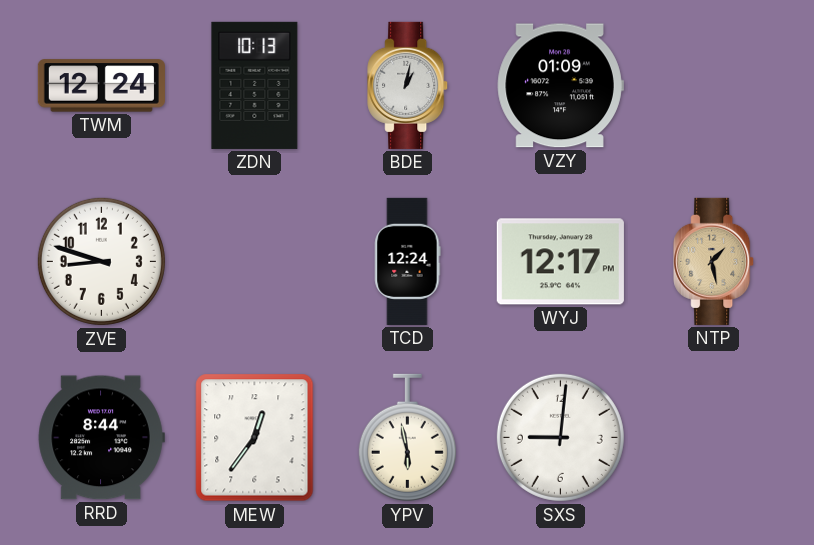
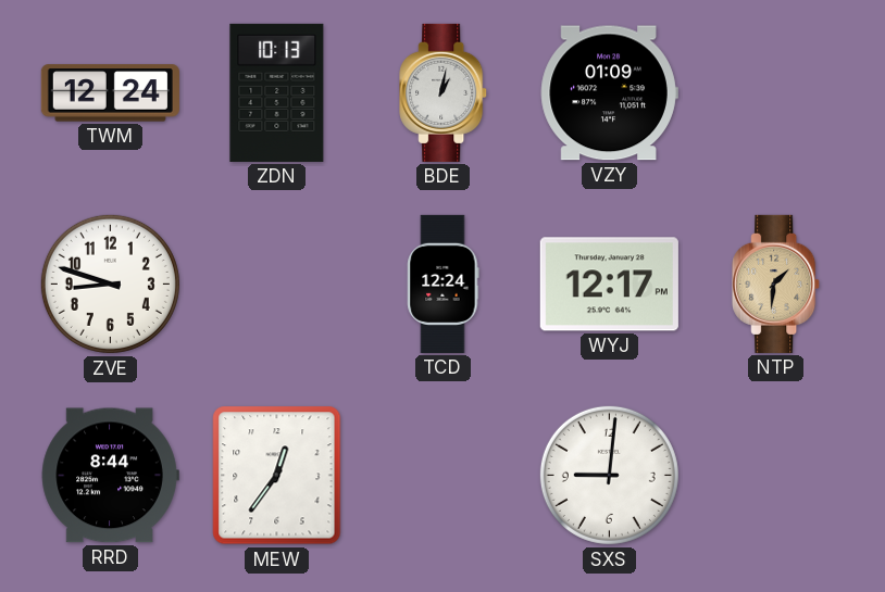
NTP: 1:28 -> 1:31 (776, 284)
YPV: 5:58 -> none (407, 438)
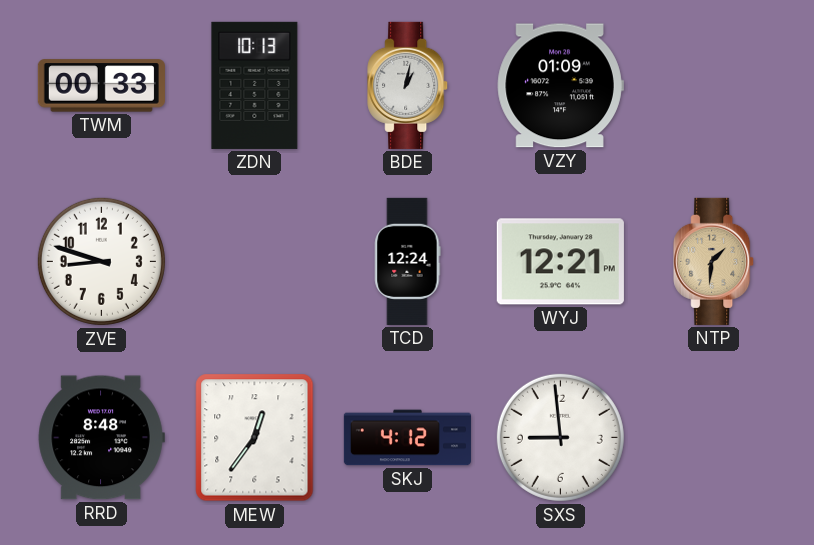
TWM: 12:24 -> 00:33 (101, 86)
WYJ: 12:17 -> 12:21 (560, 262)
RRD: 8:44 -> 8:48 (101, 438)
SKJ: none -> 4:12 (407, 438)
SXS: 9:01 -> 8:59 (560, 437)
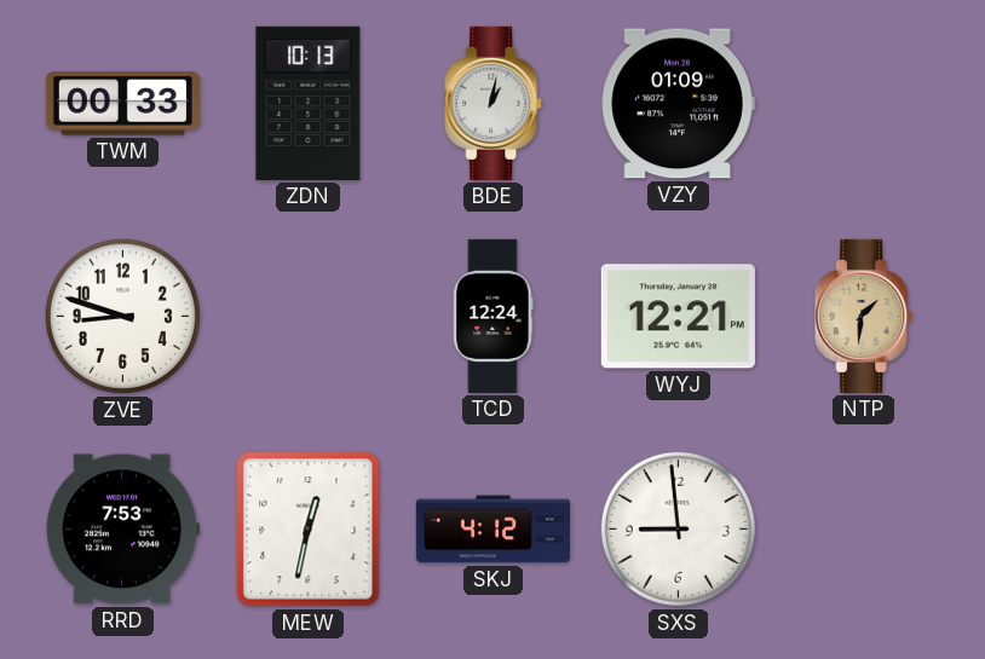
RRD: 8:48 -> 7:53 (122, 530)
MEW: 12:36 -> 12:32 (309, 530)
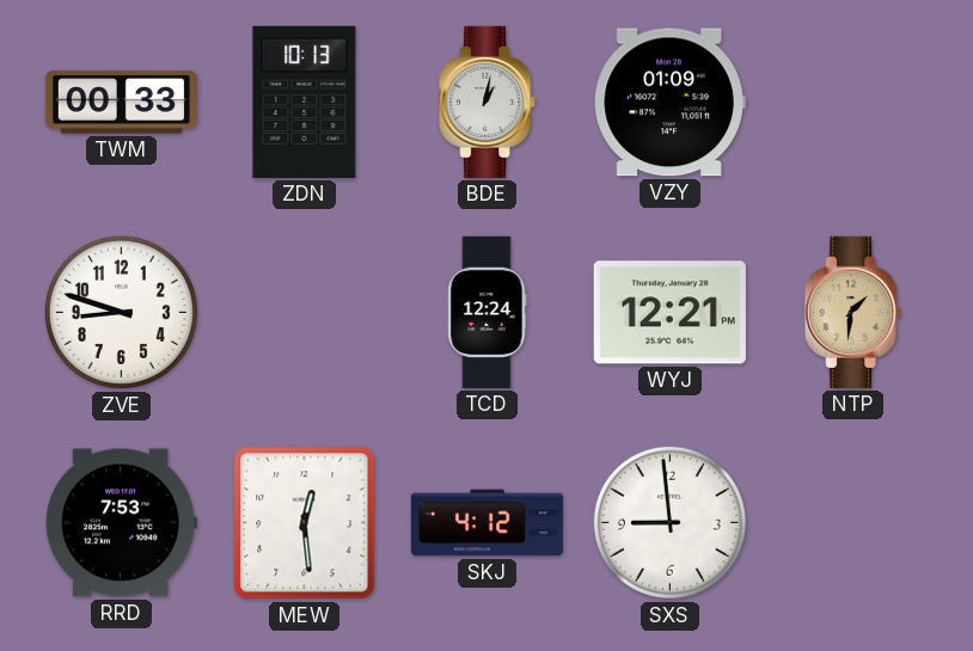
MEW: 12:32 -> 12:29 (305, 523)
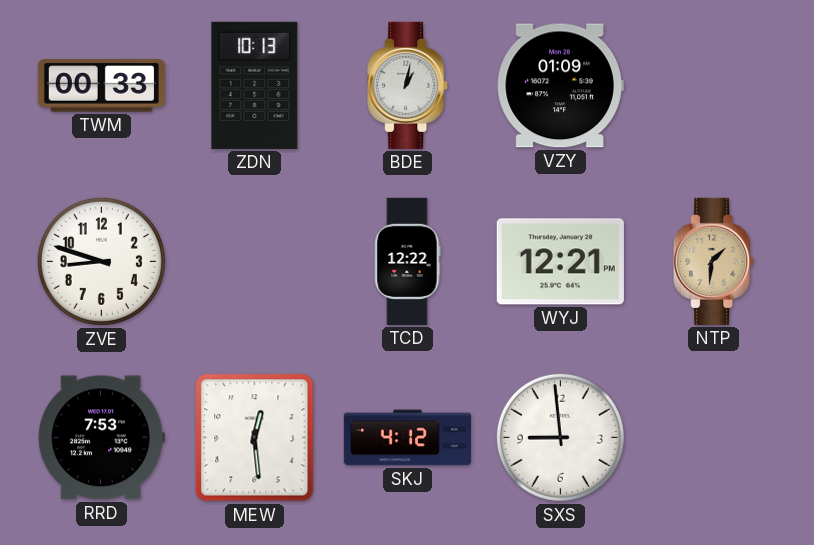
TCD: 12:24 -> 12:22 (408, 261)
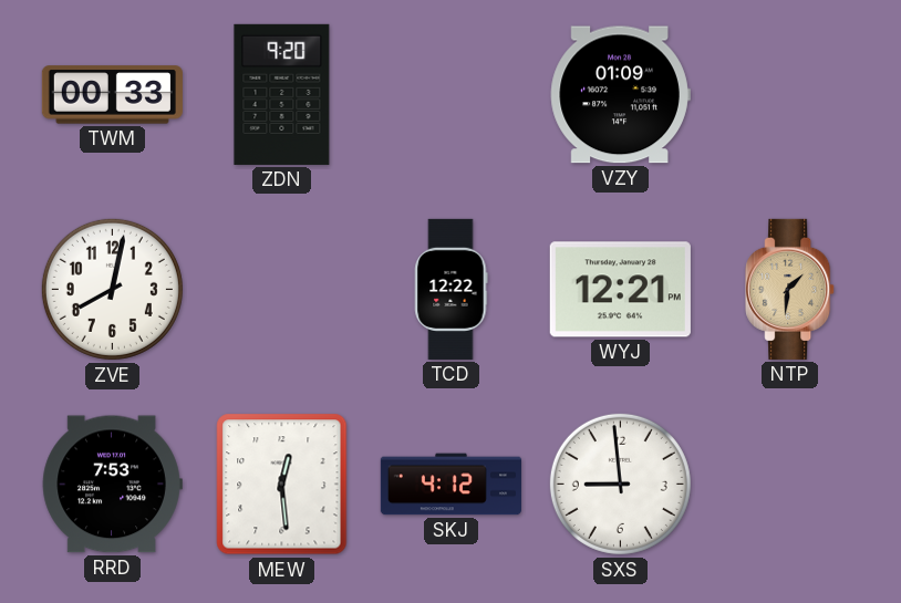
ZDN: 10:13 -> 9:20 (282, 94)
BDE: 1:02 -> none (408, 85)
ZVE: 8:48 -> 8:02 (112, 289)
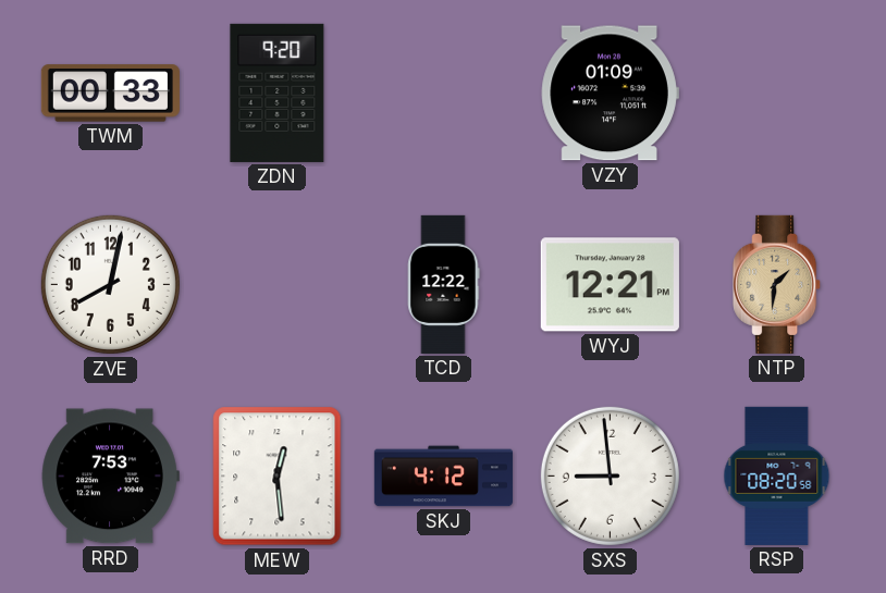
RSP: none -> 08:20 (777, 475)
